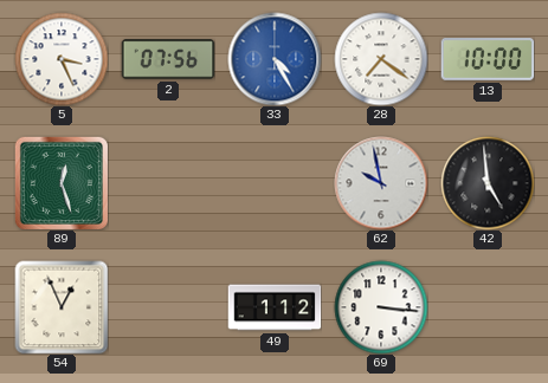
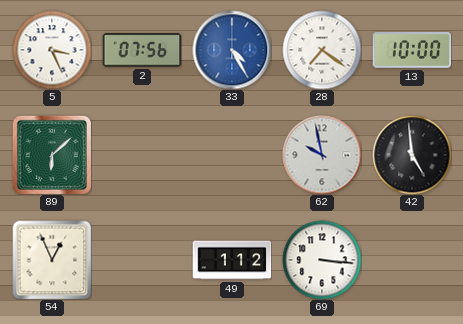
89: 12:27 -> 6:08 (52, 155)
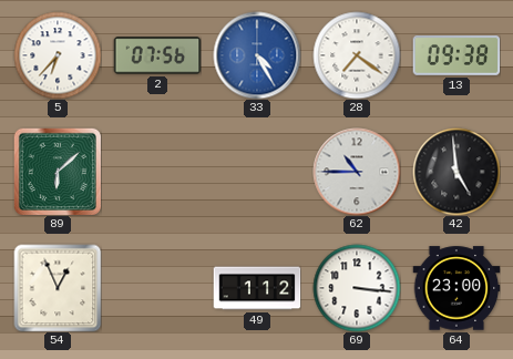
5: 3:26 -> 6:37 (58, 55)
13: 10:00 -> 09:38 (456, 57)
62: 9:58 -> 10:45 (357, 172)
64: none -> 23:00 (456, 288)
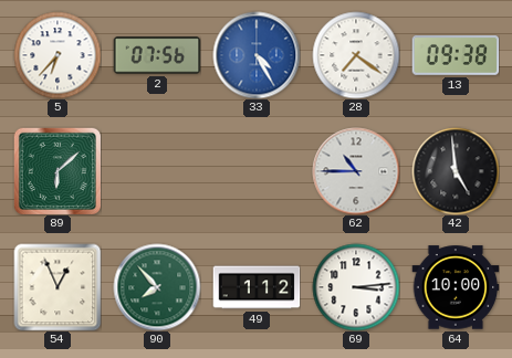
90: none -> 7:53 (157, 287)
69: 3:16 -> 3:14 (356, 287)
64: 23:00 -> 10:00 (456, 287)
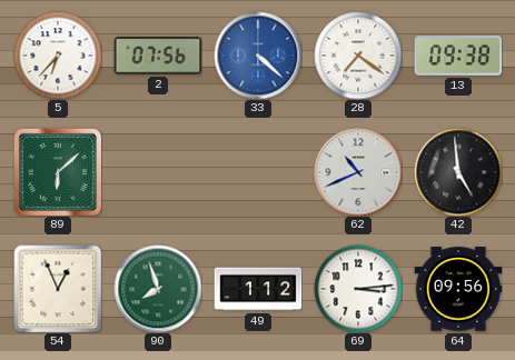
33: 4:25 -> 4:22 (258, 56)
62: 10:45 -> 10:41 (358, 172)
90: 7:53 -> 7:57 (158, 289)
64: 10:00 -> 09:56 (458, 289)
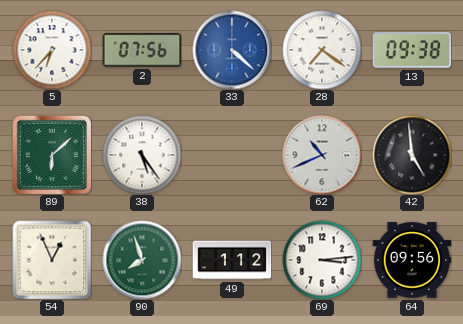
38: none -> 5:24 (142, 155)
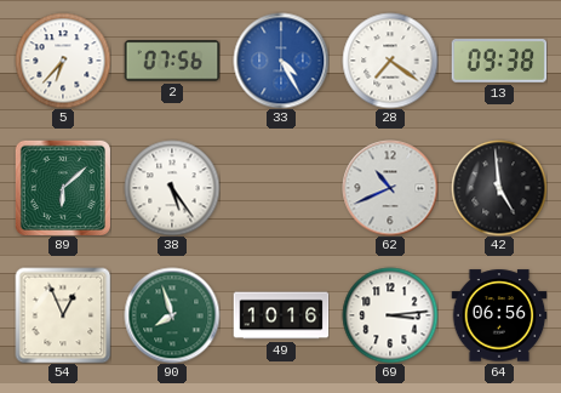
33: 4:22 -> 4:25 (281, 61)
49: 1:12 -> 10:16 (281, 315)
64: 09:56 -> 06:56 (499, 315)
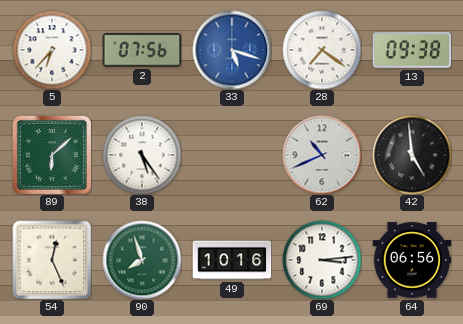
33: 4:25 -> 5:18 (232, 50)
54: 12:56 -> 12:26 (52, 260)
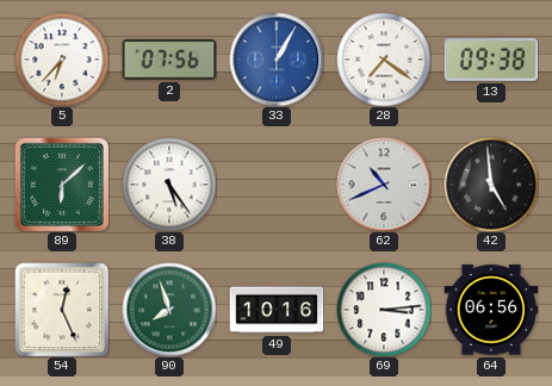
33: 5:18 -> 1:05 (277, 60)
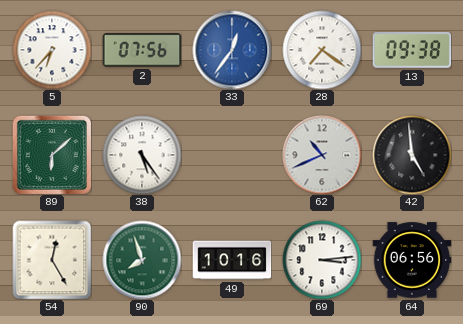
33: 1:05 -> 12:36 (232, 50)
54: 12:26 -> 12:25 (52, 260)
